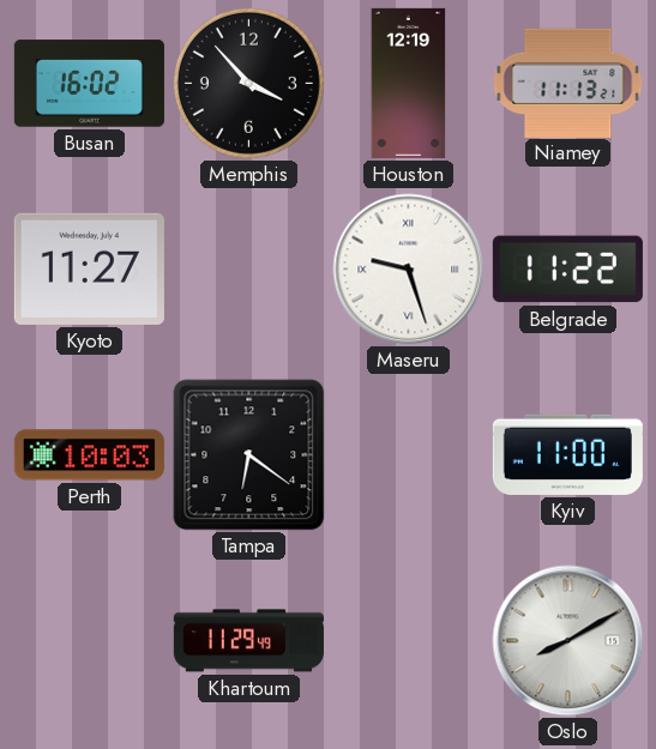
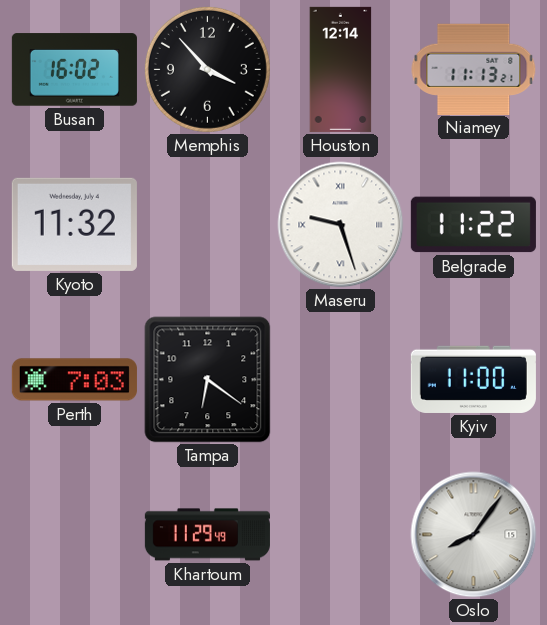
Houston: 12:19 -> 12:14 (341, 69)
Kyoto: 11:27 -> 11:32 (74, 224)
Perth: 10:03 -> 7:03 (74, 380)
Oslo: 8:10 -> 8:06 (474, 535)
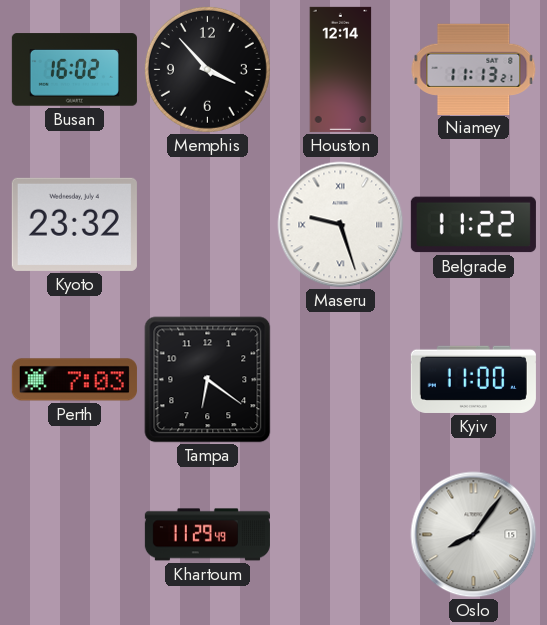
Kyoto: 11:32 -> 23:32 (74, 224)
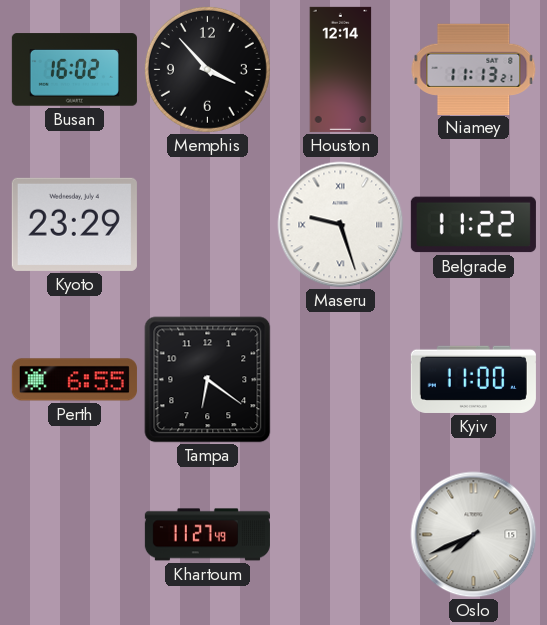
Kyoto: 23:32 -> 23:29 (74, 224)
Perth: 7:03 -> 6:55 (74, 380)
Khartoum: 11:29 -> 11:27 (207, 535)
Oslo: 8:06 -> 7:41 (474, 535)
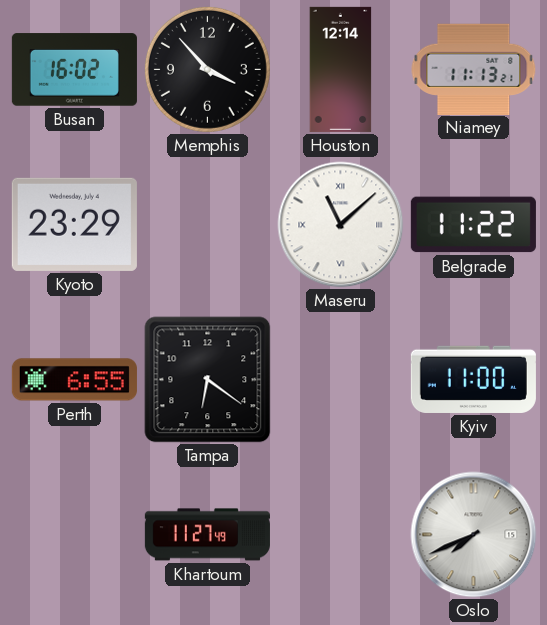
Maseru: 9:27 -> 11:08 (341, 225)
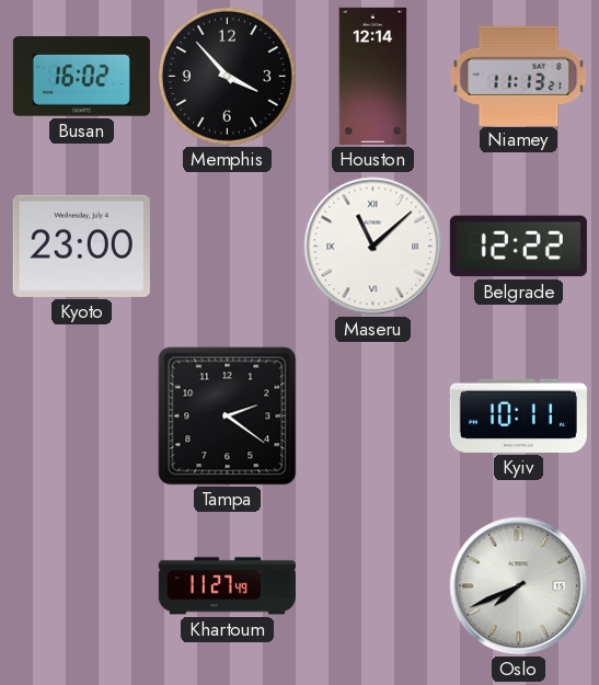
Kyoto: 23:29 -> 23:00 (81, 246)
Belgrade: 11:22 -> 12:22 (518, 247)
Perth: 6:55 -> none (74, 380)
Tampa: 6:21 -> 2:21 (228, 416)
Kyiv: 11:00 -> 10:11 (518, 415)
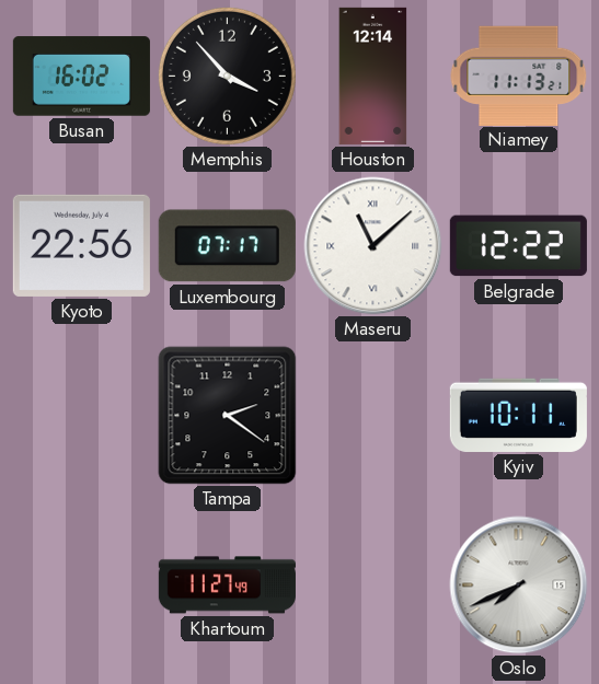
Kyoto: 23:00 -> 22:56 (81, 245)
Luxembourg: none -> 07:17 (227, 246)
